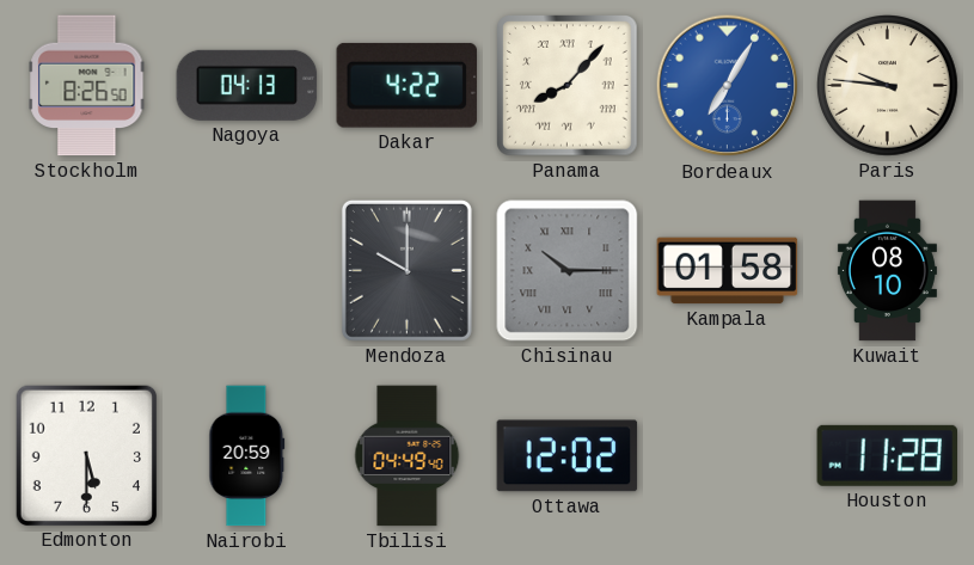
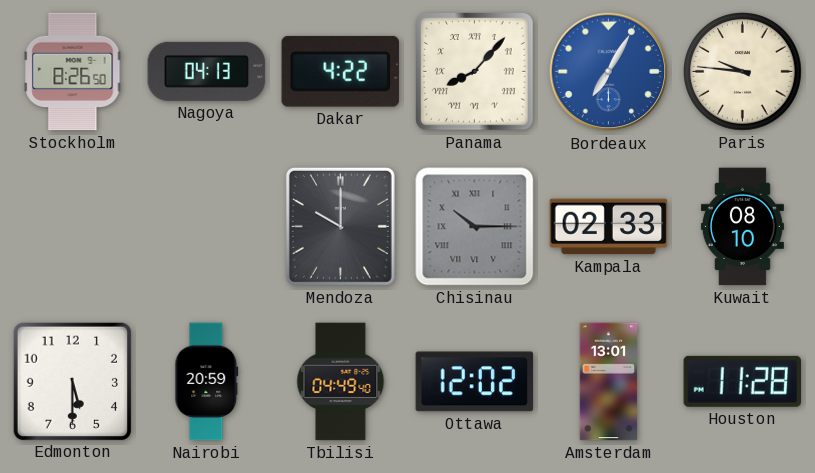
Kampala: 01:58 -> 02:33 (609, 227)
Amsterdam: none -> 13:01 (609, 382)
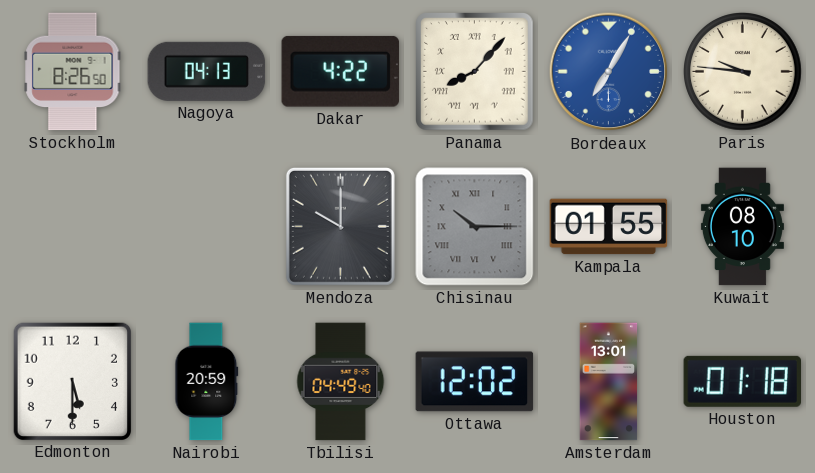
Kampala: 02:33 -> 01:55 (609, 227)
Houston: 11:28 -> 01:18 (742, 381)
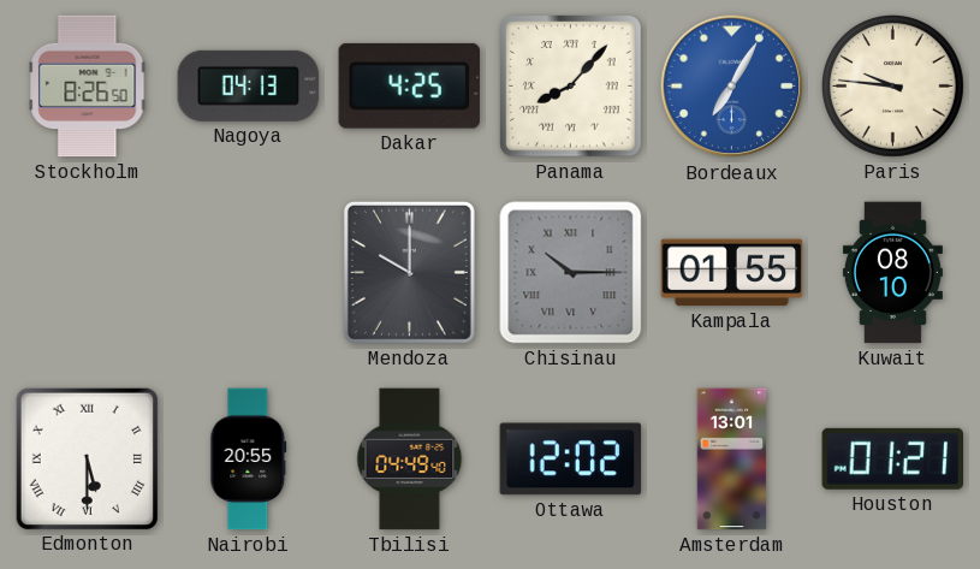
Dakar: 4:22 -> 4:25 (409, 85)
Edmonton numerals: Arabic -> Roman (87, 458)
Nairobi: 20:59 -> 20:55 (249, 460)
Houston: 01:18 -> 01:21 (892, 458)
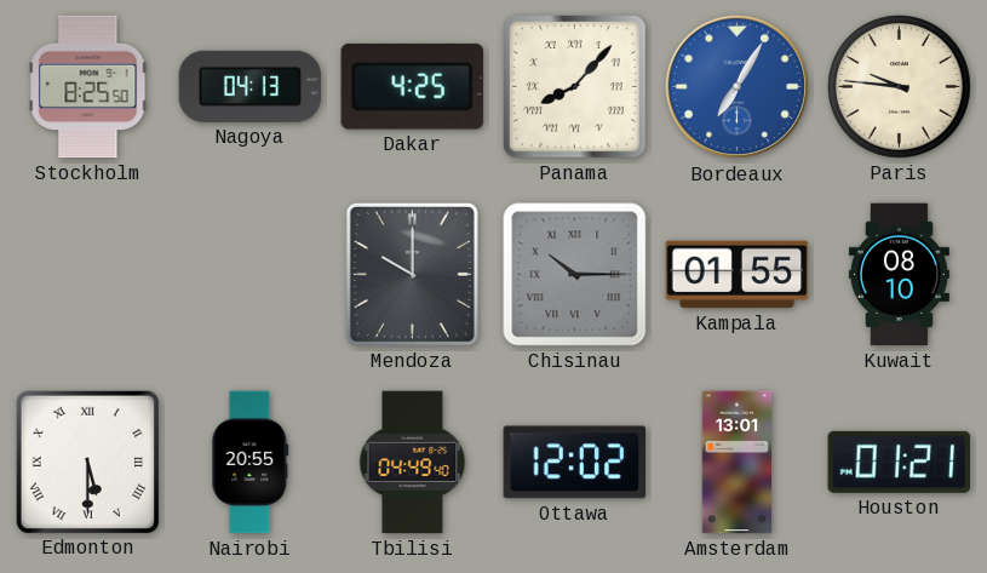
Stockholm: 8:26 -> 8:25 (88, 87)
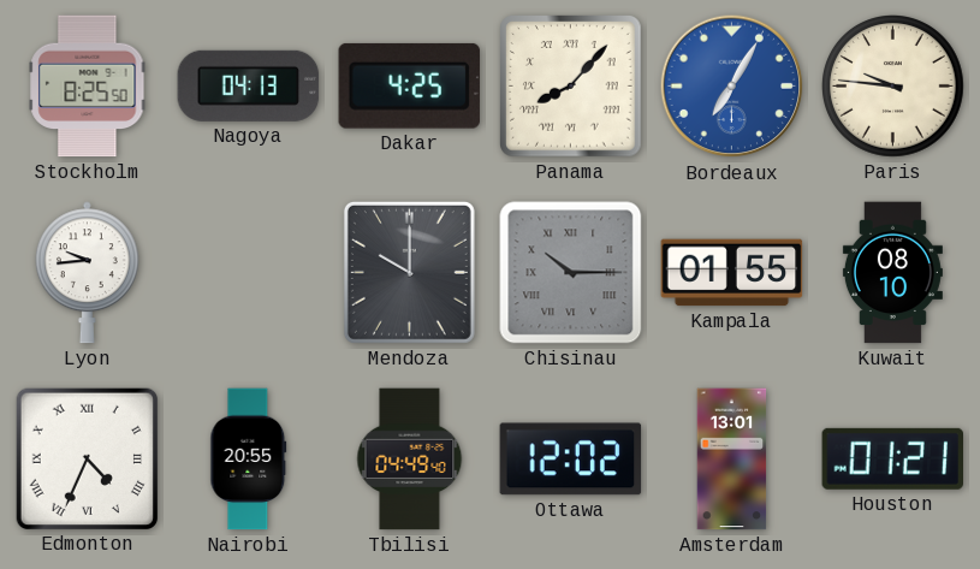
Lyon: none -> 9:44 (87, 273)
Edmonton: 5:30 -> 4:34 (87, 458)
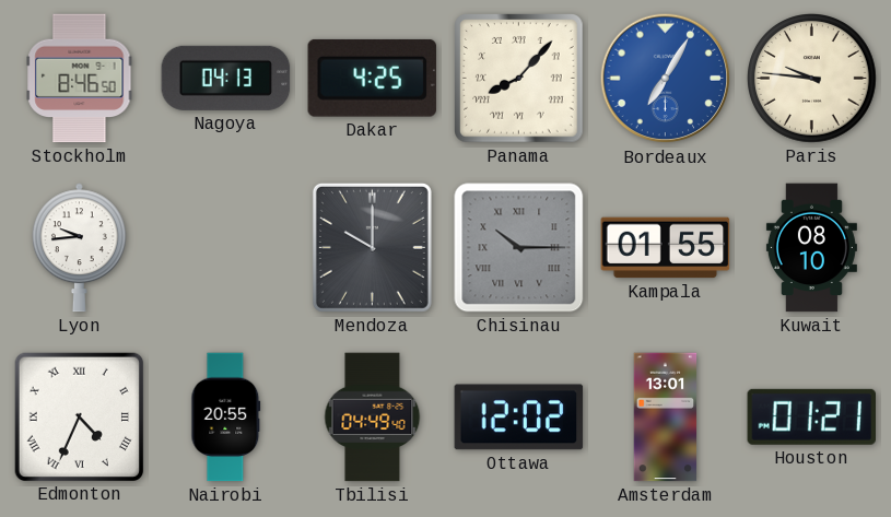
Stockholm: 8:25 -> 8:46 (80, 79)
